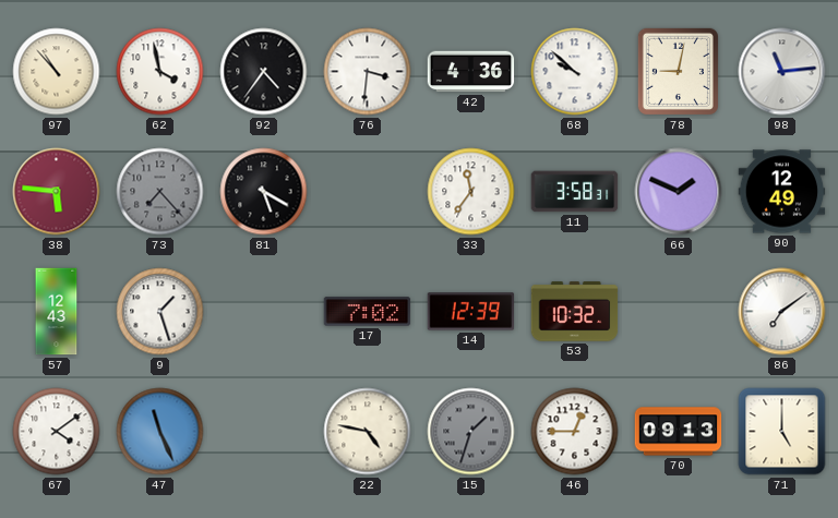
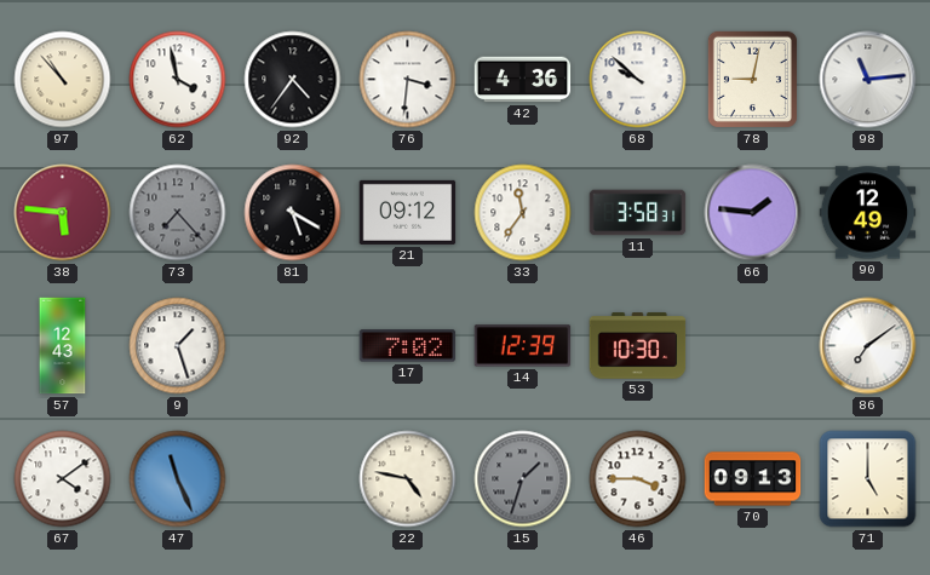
21: none -> 09:12 (408, 212)
66: 1:49 -> 1:46 (753, 213)
53: 10:32 -> 10:30 (638, 346)
46: 12:45 -> 3:45 (638, 479)
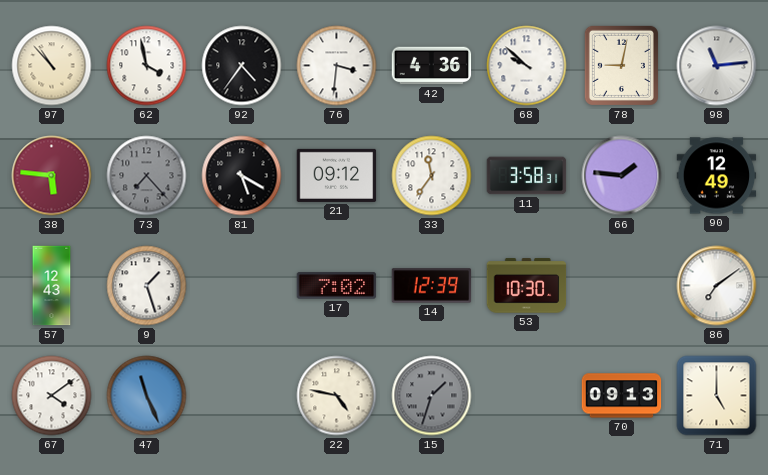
46: 3:45 -> none (638, 479)
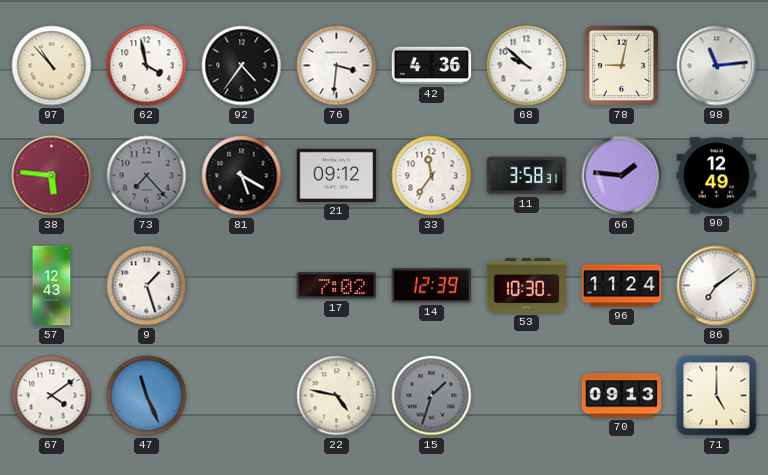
96: none -> 11:24 (622, 286)
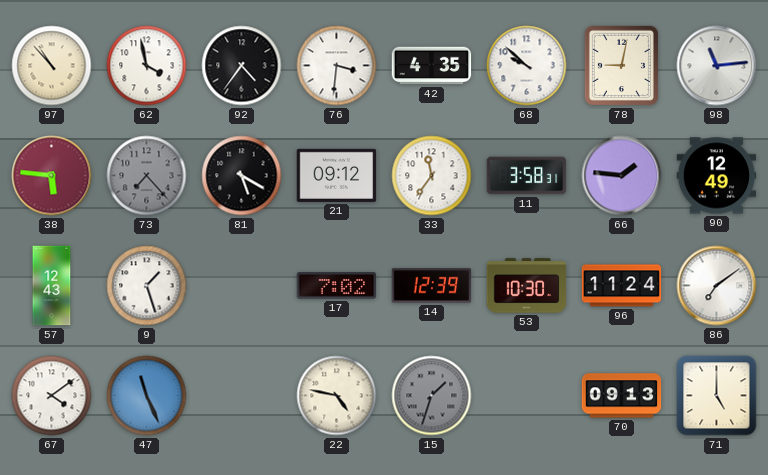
42: 4:36 -> 4:35 (432, 66)
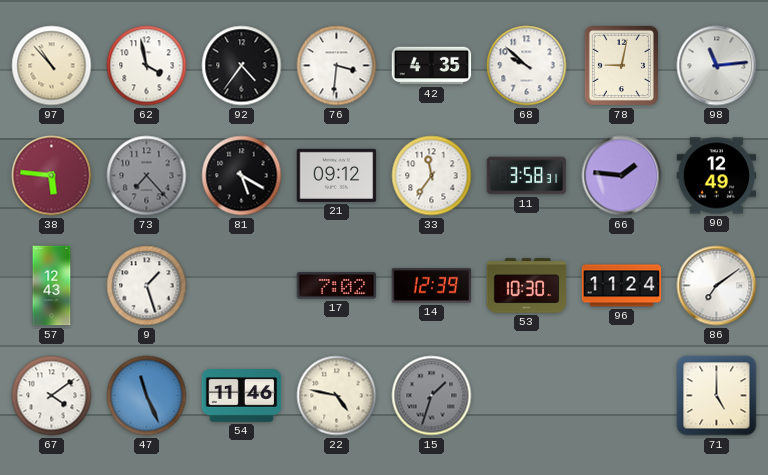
54: none -> 11:46 (242, 396)
70: 09:13 -> none (622, 396)
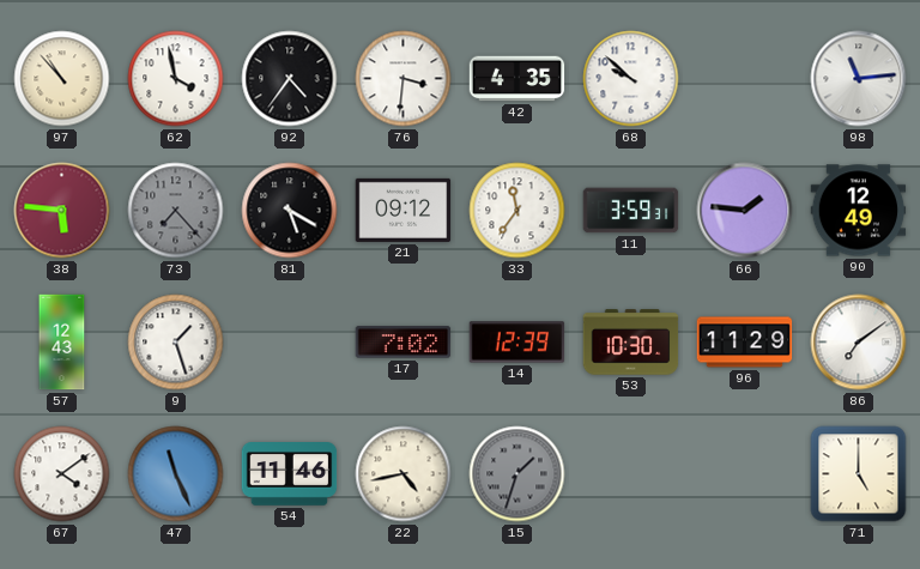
78: 9:02 -> none (621, 65)
11: 3:58 -> 3:59 (631, 211)
96: 11:24 -> 11:29 (745, 343)
22: 4:47 -> 4:43 (404, 474)
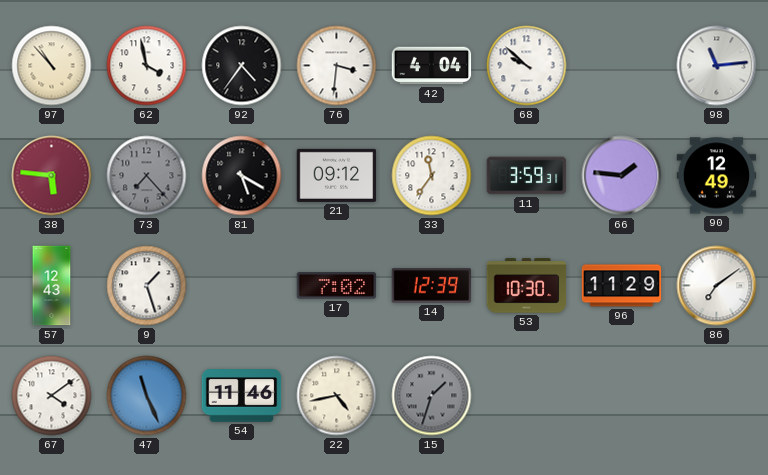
42: 4:35 -> 4:04 (432, 66)
71: 5:00 -> none (859, 474)
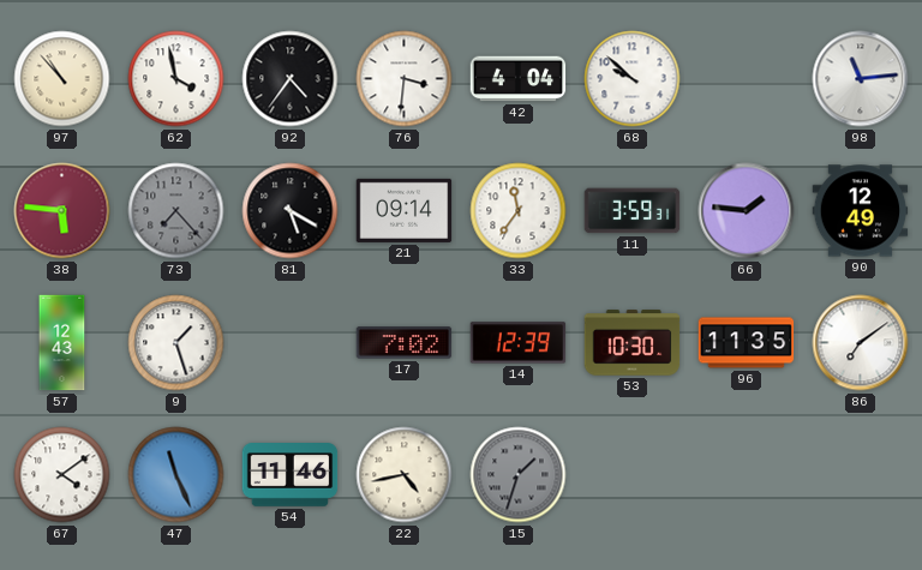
21: 09:12 -> 09:14 (405, 210)
96: 11:29 -> 11:35 (747, 343)
